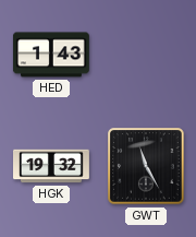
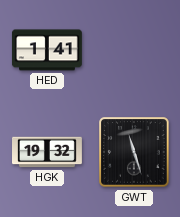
HED: 1:43 -> 1:41 (47, 50)
GWT: 11:25 -> 11:27 (134, 152)
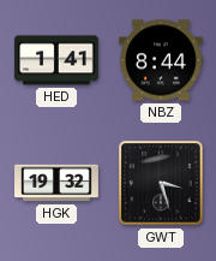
NBZ: none -> 8:44 (162, 60)
GWT: 11:27 -> 3:27 (161, 183)
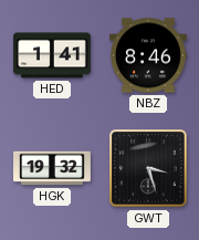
NBZ: 8:44 -> 8:46 (149, 55)
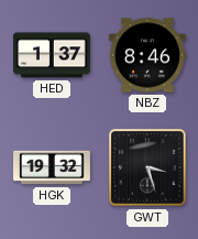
HED: 1:41 -> 1:37 (52, 55)
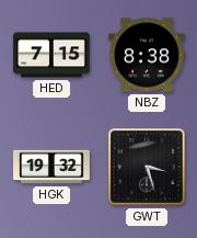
HED: 1:37 -> 7:15 (51, 55)
NBZ: 8:46 -> 8:38 (148, 55)
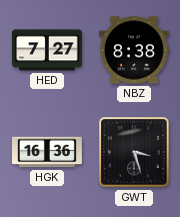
HED: 7:15 -> 7:27 (47, 50)
HGK: 19:32 -> 16:36 (48, 152)
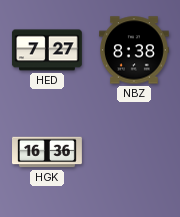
GWT: 3:27 -> none (134, 152)
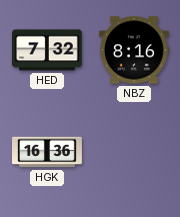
HED: 7:27 -> 7:32 (47, 50)
NBZ: 8:38 -> 8:16 (135, 50)
